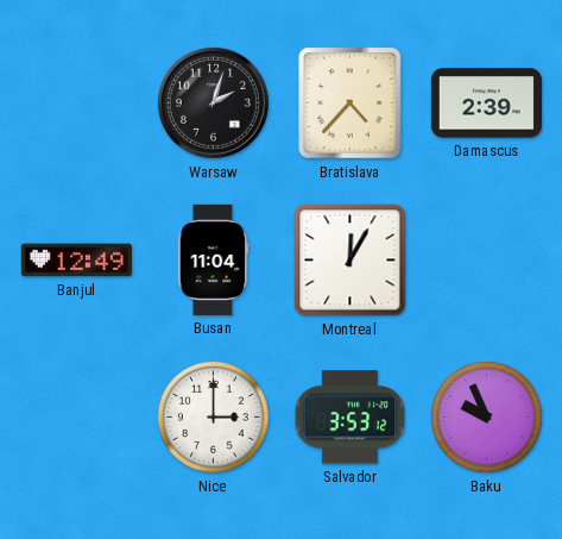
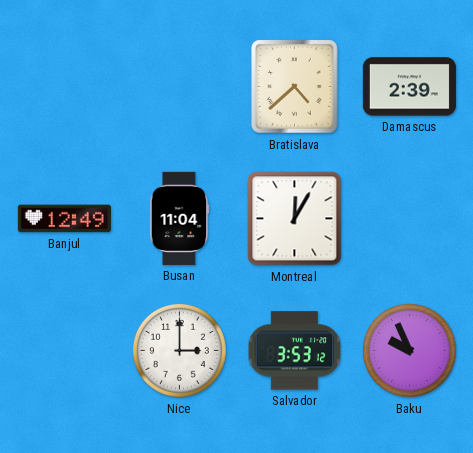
Warsaw: 2:03 -> none (213, 102)
Bratislava: 4:37 -> 4:38 (295, 87)
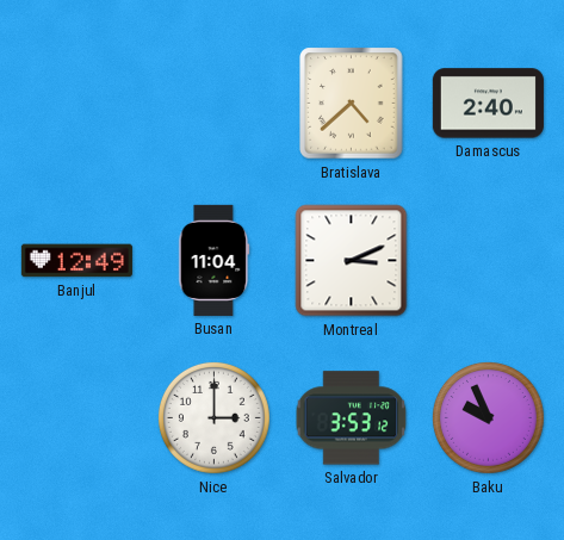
Damascus: 2:39 -> 2:40 (488, 104)
Montreal: 12:05 -> 3:11 (352, 261)
